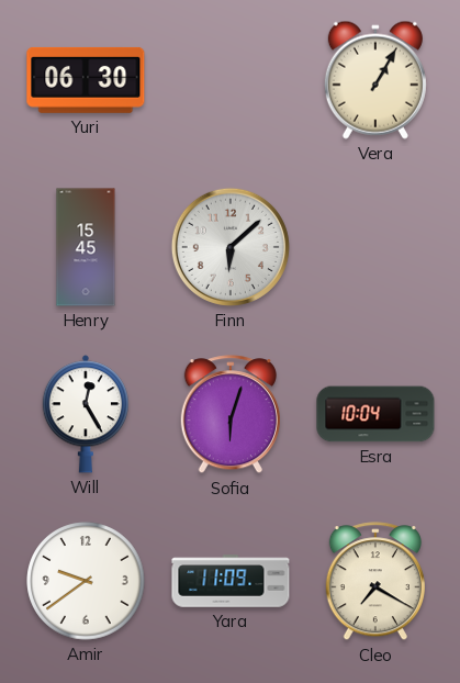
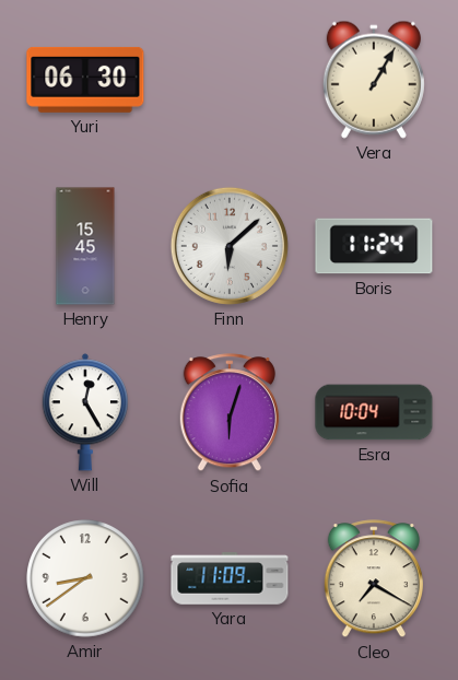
Boris: none -> 11:24 (374, 246)
Amir: 9:39 -> 8:39 (85, 578)
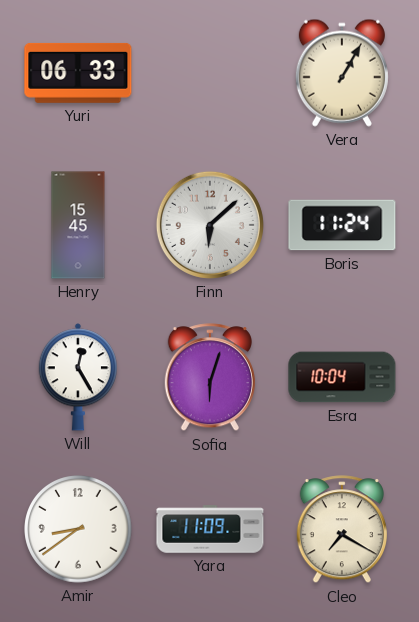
Yuri: 06:30 -> 06:33 (78, 73)
